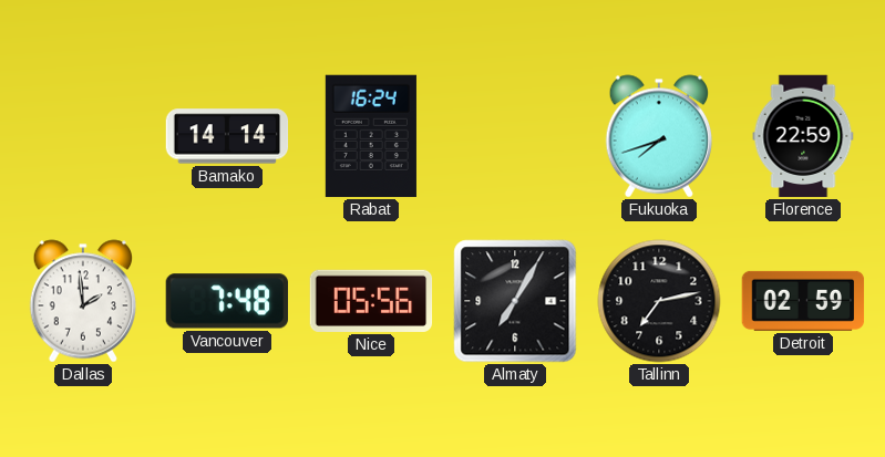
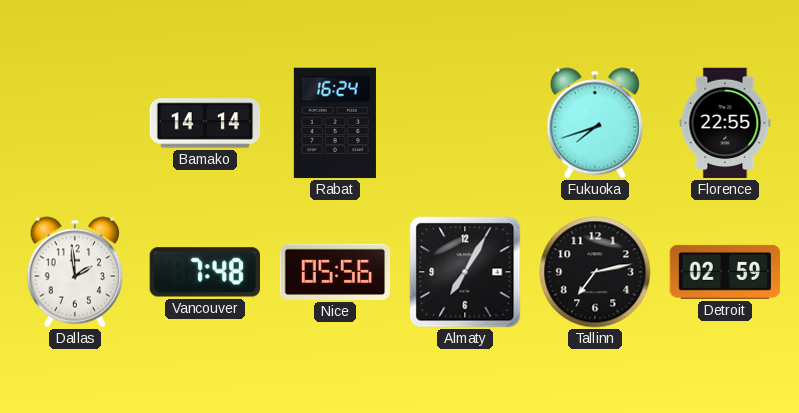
Florence: 22:59 -> 22:55 (725, 123)
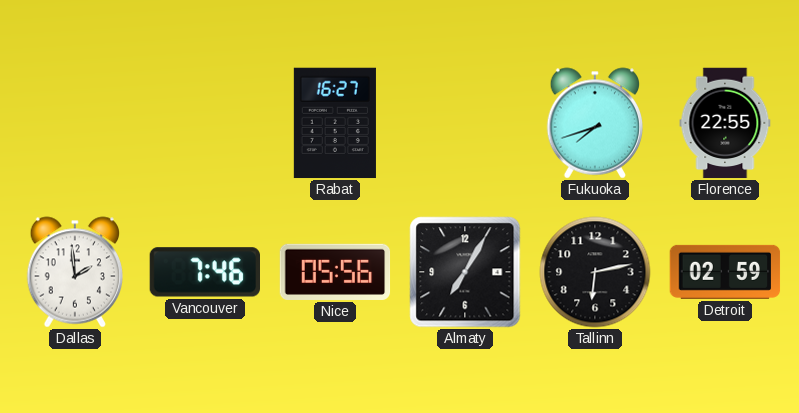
Bamako: 14:14 -> none (205, 123)
Rabat: 16:24 -> 16:27 (335, 123)
Vancouver: 7:48 -> 7:46 (204, 272)
Tallinn: 7:13 -> 6:13 (595, 272)
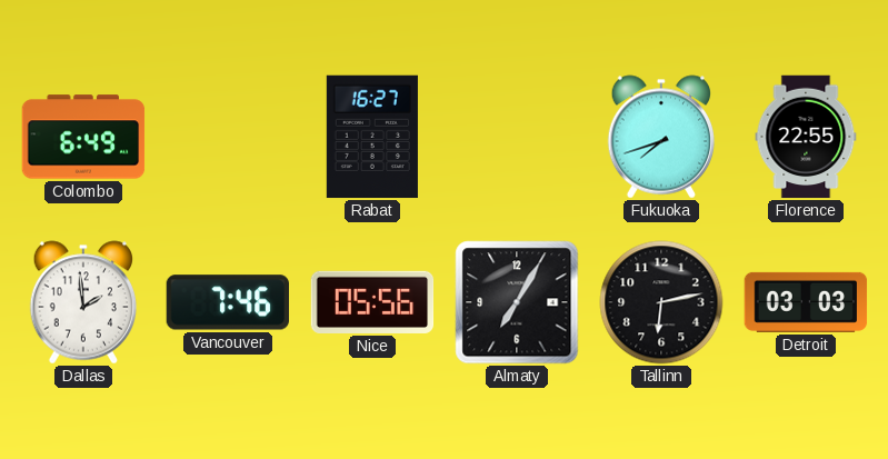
Colombo: none -> 6:49 (83, 137)
Detroit: 02:59 -> 03:03 (806, 302)
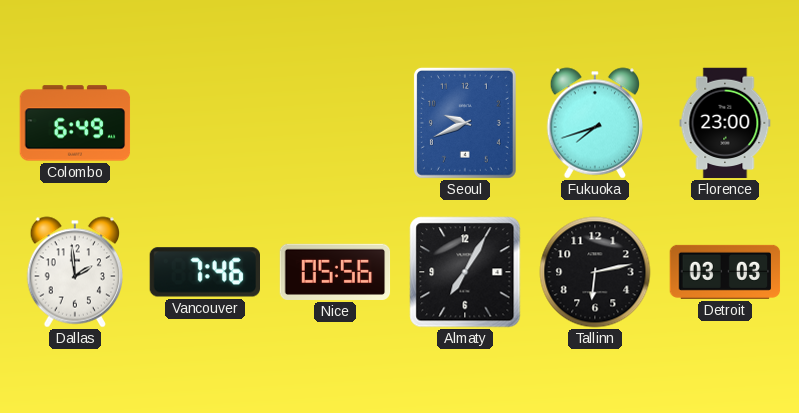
Rabat: 16:27 -> none (372, 137)
Seoul: none -> 9:41 (465, 123)
Florence: 22:55 -> 23:00 (725, 123)
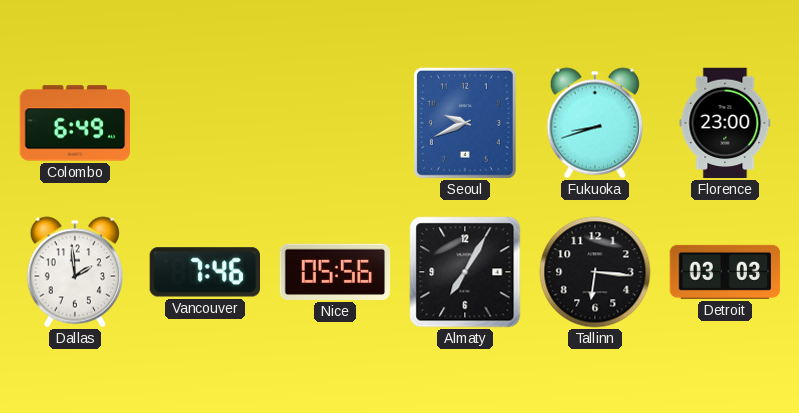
Fukuoka: 7:42 -> 8:42 (594, 123)
Tallinn: 6:13 -> 6:16 (595, 272)
